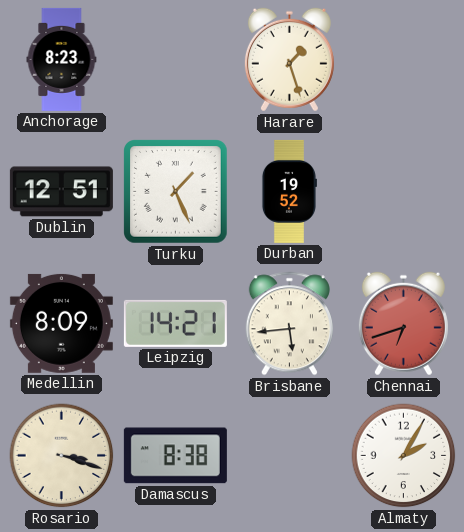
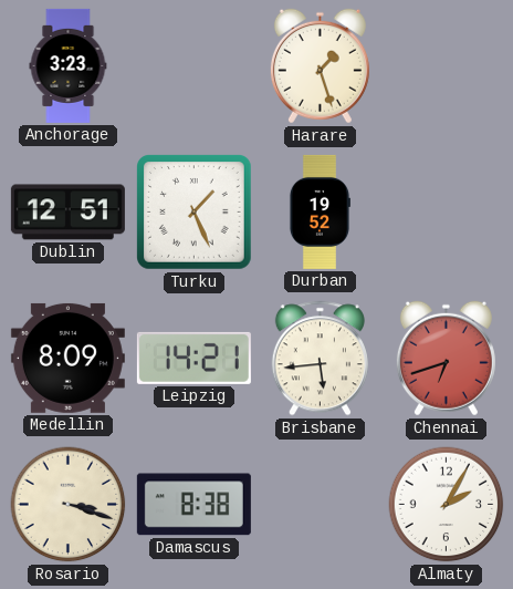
Anchorage: 8:23 -> 3:23 (69, 65)
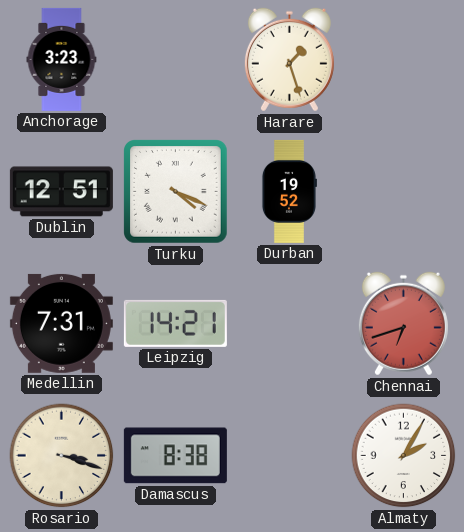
Turku: 1:26 -> 4:19 (176, 192)
Medellin: 8:09 -> 7:31 (61, 323)
Brisbane: 5:44 -> none (320, 359)
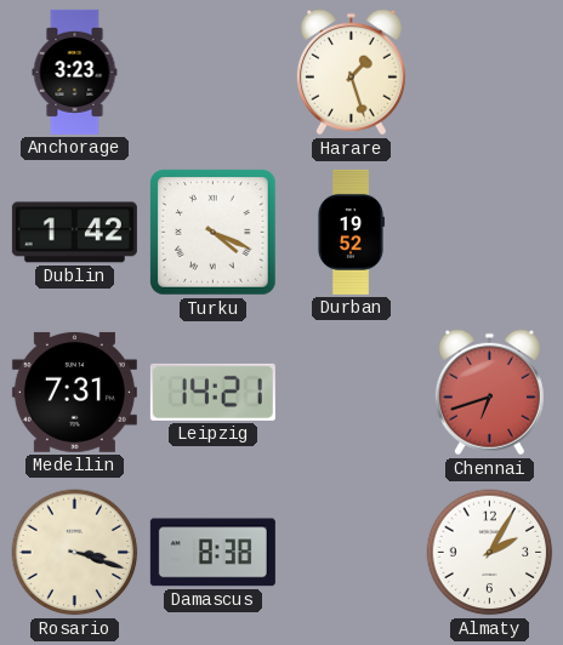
Dublin: 12:51 -> 1:42 (74, 233)
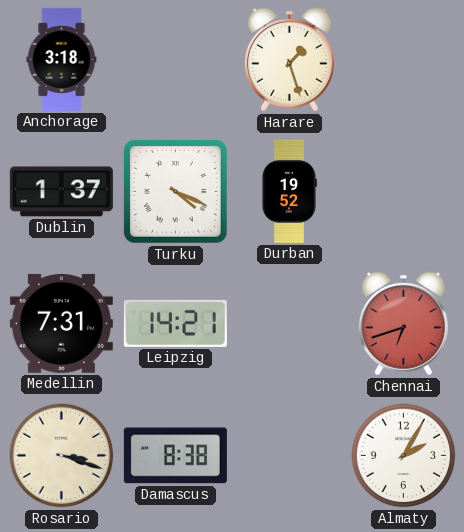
Anchorage: 3:23 -> 3:18 (62, 59)
Dublin: 1:42 -> 1:37 (61, 192)
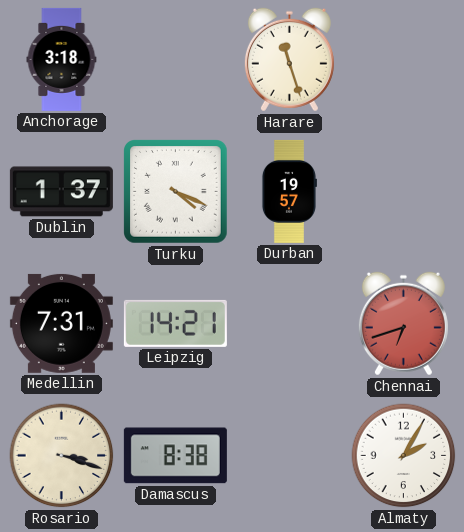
Harare: 1:27 -> 11:27 (289, 60)
Durban: 19:52 -> 19:57 (289, 191)
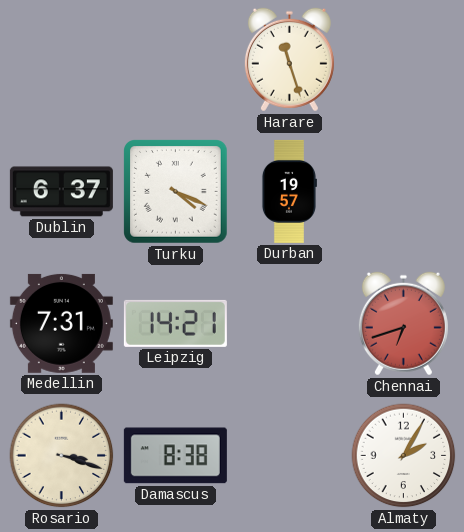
Anchorage: 3:18 -> none (62, 59)
Dublin: 1:37 -> 6:37 (61, 192)
